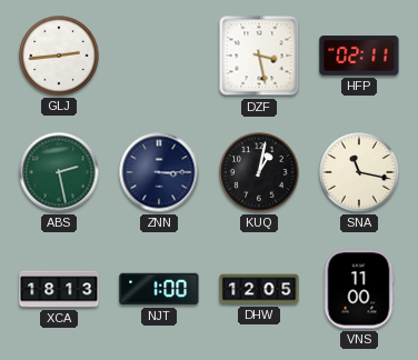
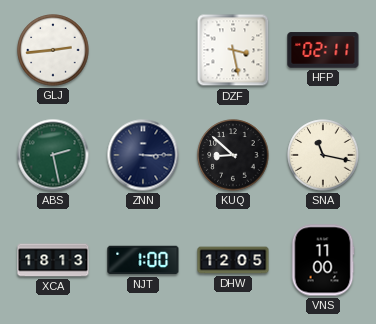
KUQ: 1:02 -> 8:52 (233, 155)
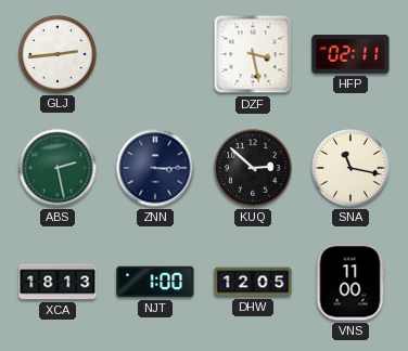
KUQ: 8:52 -> 2:52 (253, 168)
